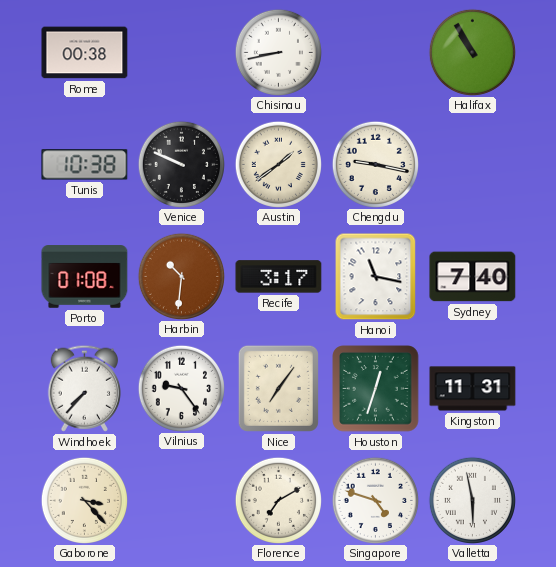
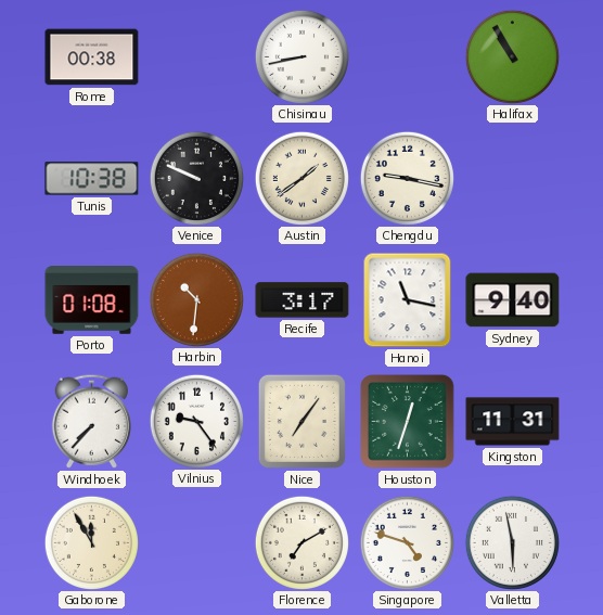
Sydney: 7:40 -> 9:40 (513, 300)
Gaborone: 3:23 -> 11:55 (91, 542)
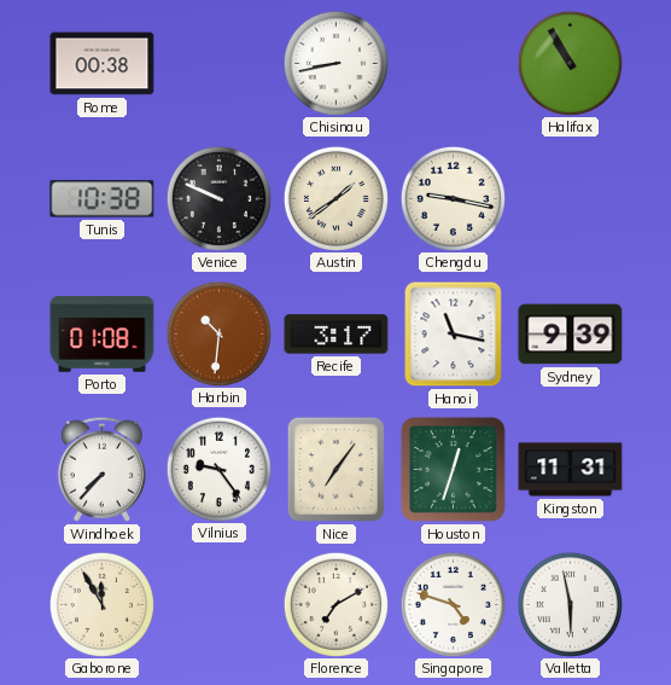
Sydney: 9:40 -> 9:39 (571, 335)
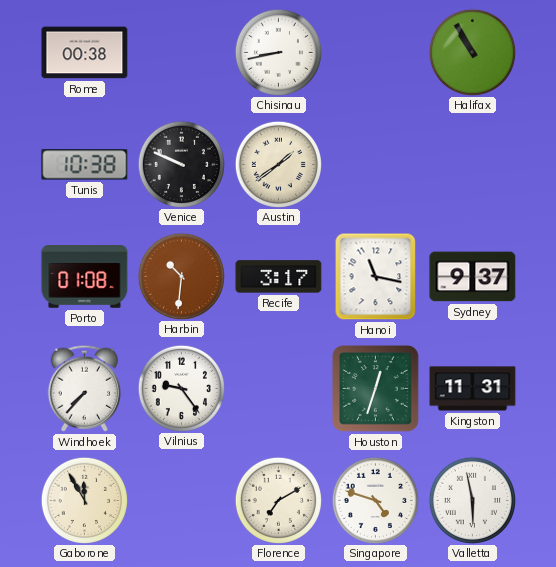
Chengdu: 9:17 -> none (453, 198)
Sydney: 9:39 -> 9:37 (473, 277)
Nice: 7:06 -> none (335, 469)
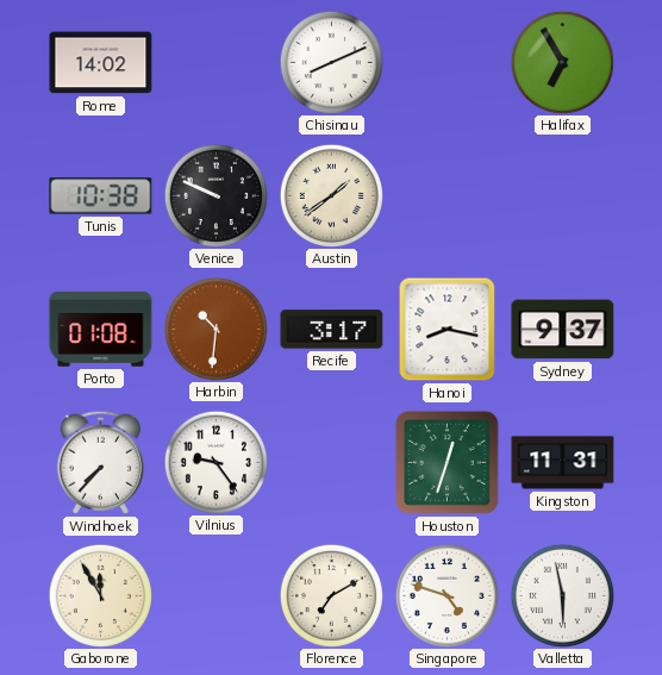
Rome: 00:38 -> 14:02 (101, 63)
Chisinau: 8:43 -> 8:11 (331, 62)
Halifax: 10:55 -> 6:55 (562, 62)
Hanoi: 11:17 -> 8:17 (448, 330)
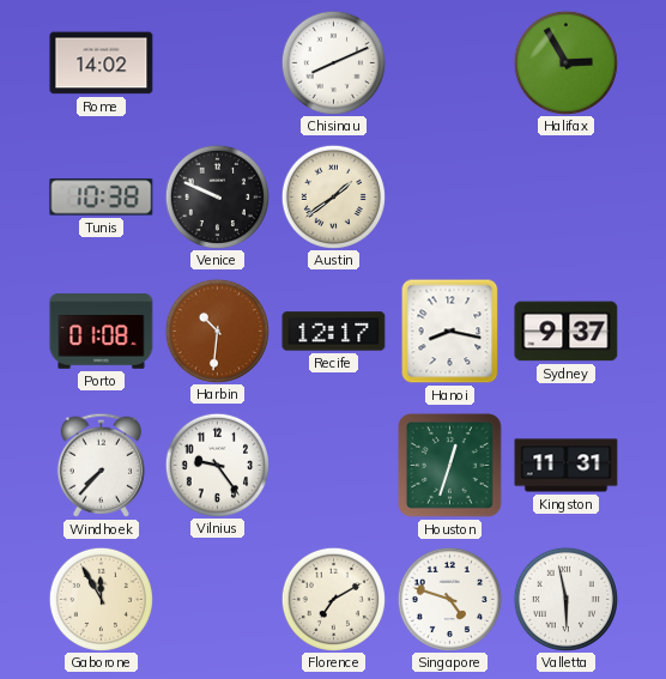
Halifax: 6:55 -> 2:55 (565, 62)
Recife: 3:17 -> 12:17 (334, 332)
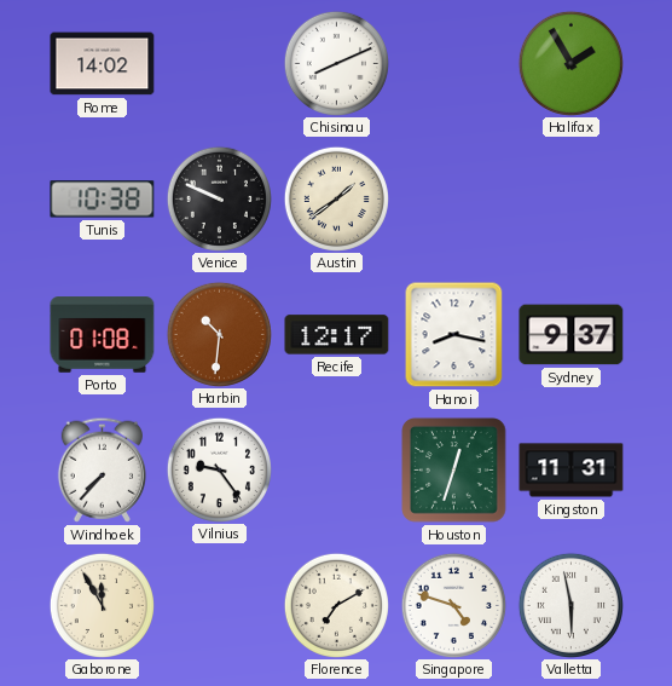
Halifax: 2:55 -> 1:55 (570, 63)
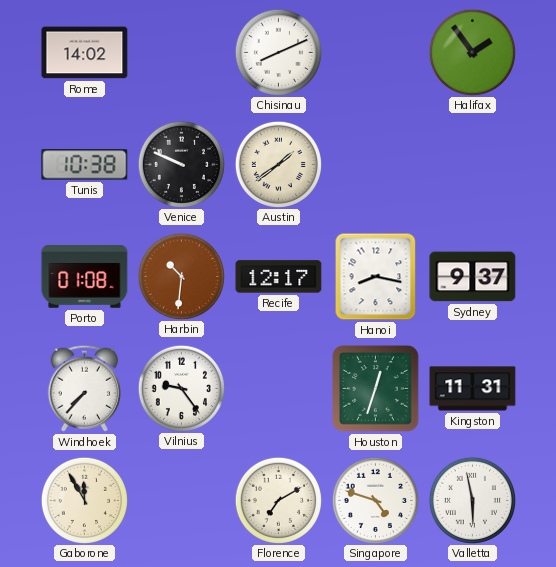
Halifax: 1:55 -> 1:54 (472, 52)
